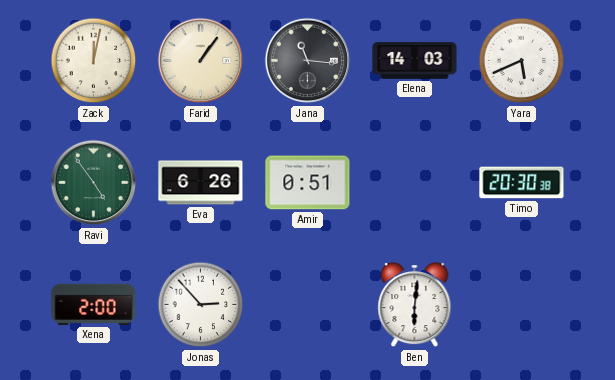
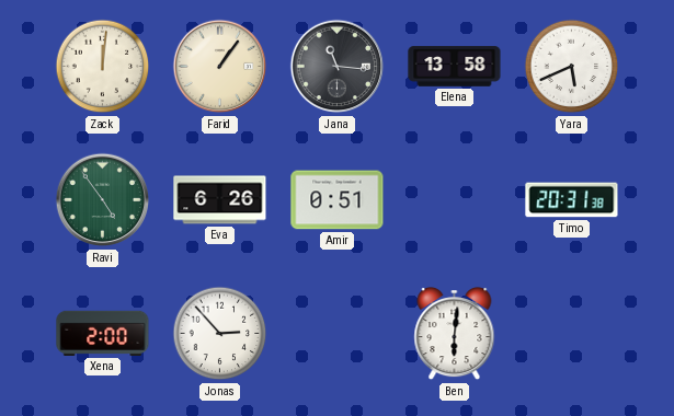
Zack: 12:02 -> 12:01 (103, 67)
Elena: 14:03 -> 13:58 (455, 67)
Timo: 20:30 -> 20:31 (572, 200)
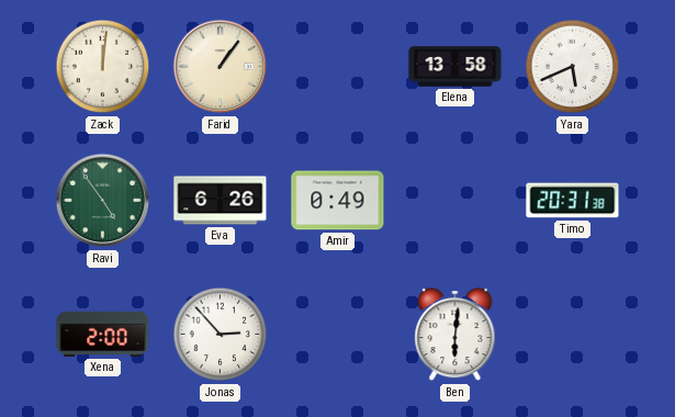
Jana: 11:16 -> none (338, 67)
Amir: 0:51 -> 0:49 (338, 201)
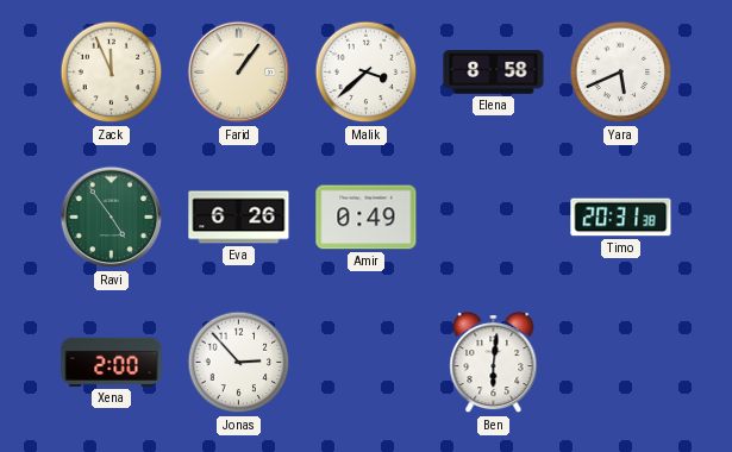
Zack: 12:01 -> 11:56 (112, 73)
Malik: none -> 3:38 (367, 73)
Elena: 13:58 -> 8:58 (494, 73)
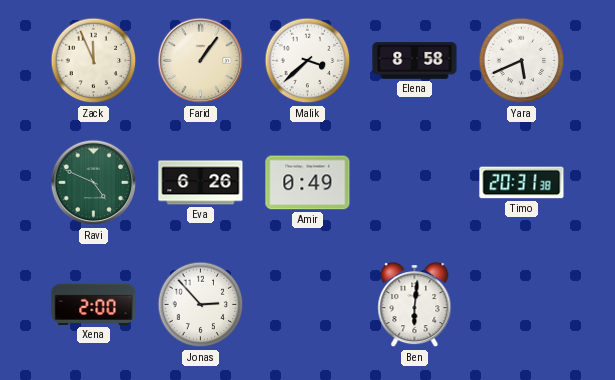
Ravi: 4:54 -> 4:49 (94, 183)
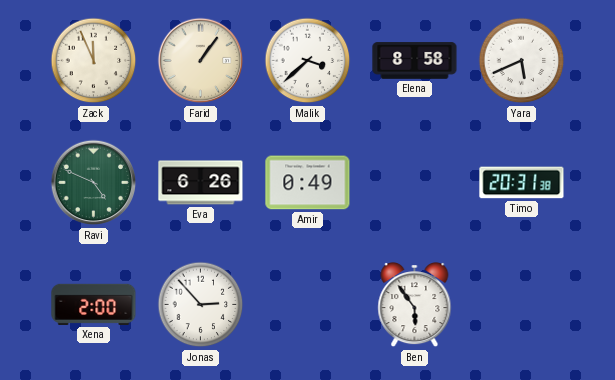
Ben: 6:01 -> 5:54 (415, 305)
